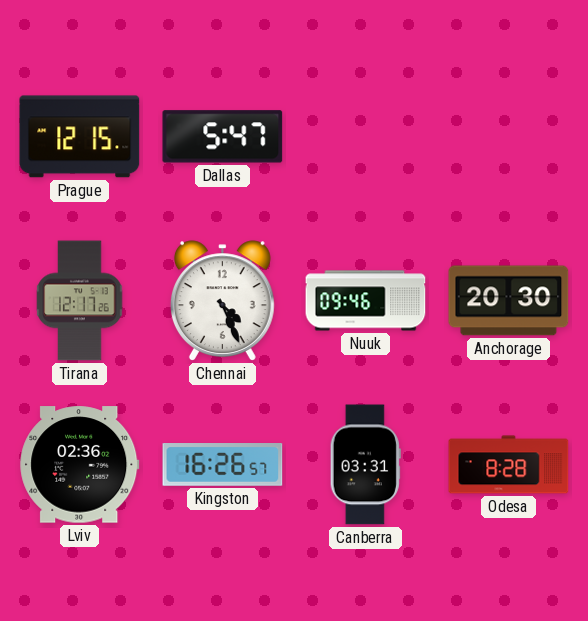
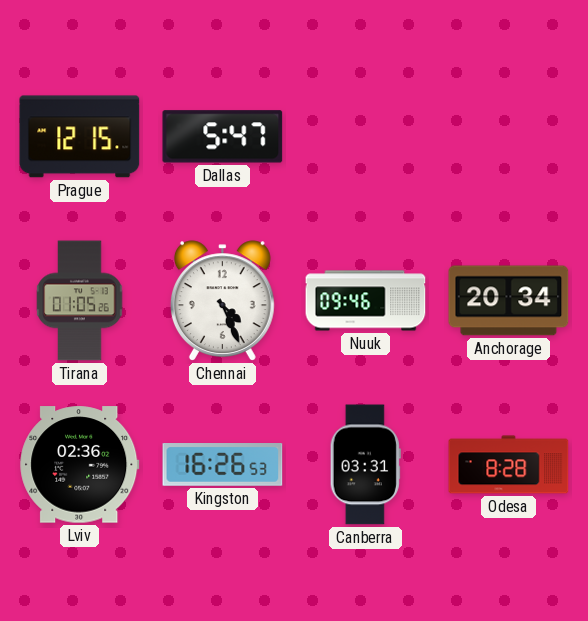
Tirana: 12:17 -> 01:05 (80, 301)
Anchorage: 20:30 -> 20:34 (509, 301)
Kingston: 16:26:57 -> 16:26:53 (223, 465)
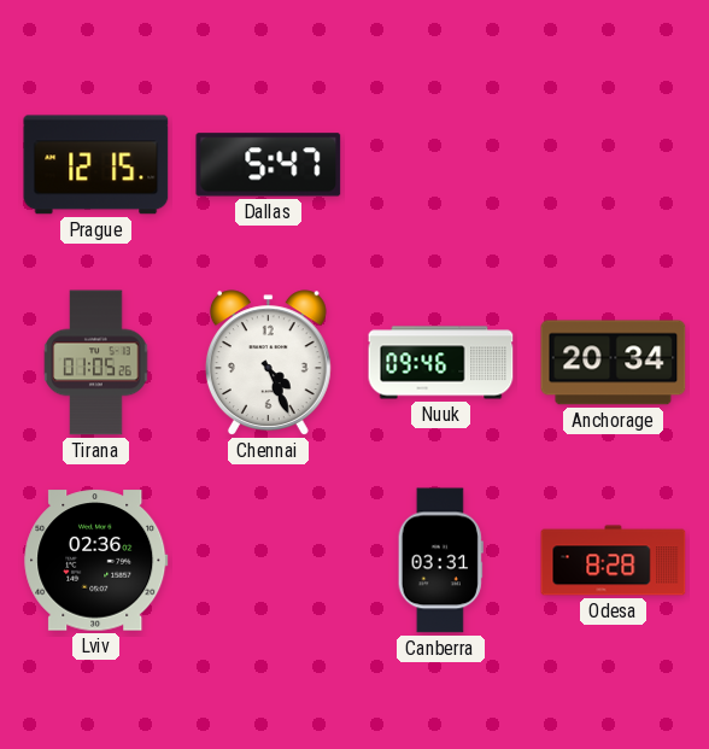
Kingston: 16:26 -> none (223, 465)
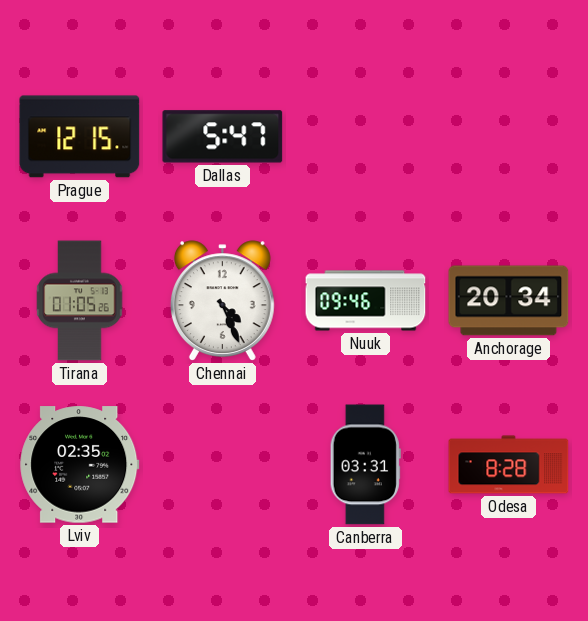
Lviv: 02:36 -> 02:35 (80, 465)
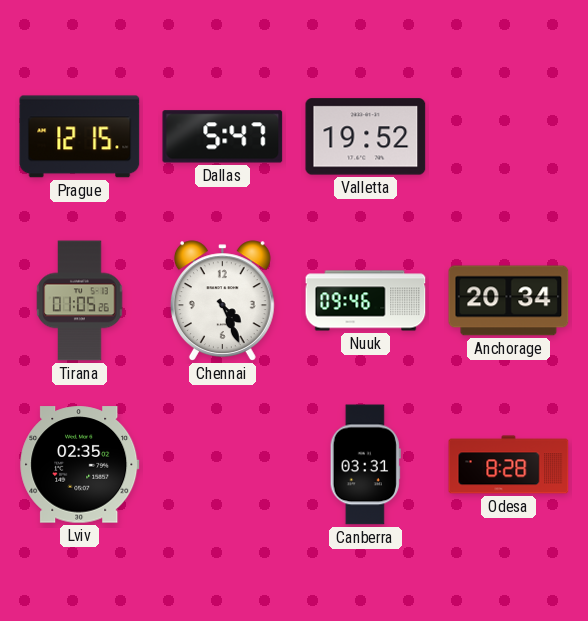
Valletta: none -> 19:52 (366, 137)
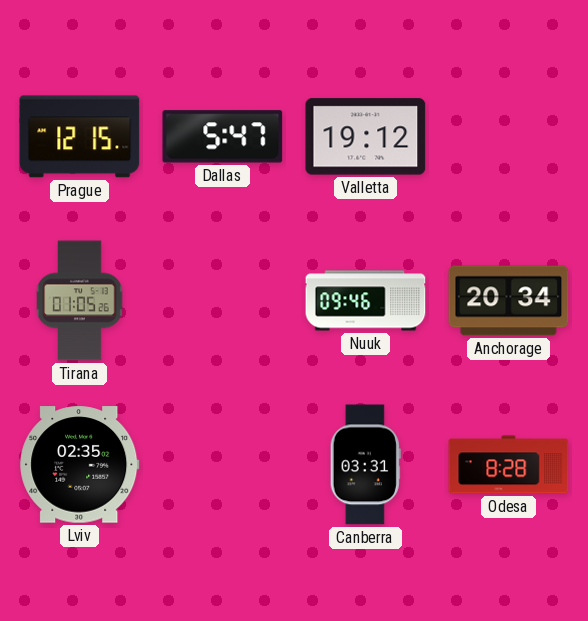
Valletta: 19:52 -> 19:12 (366, 137)
Chennai: 4:26 -> none (222, 301)
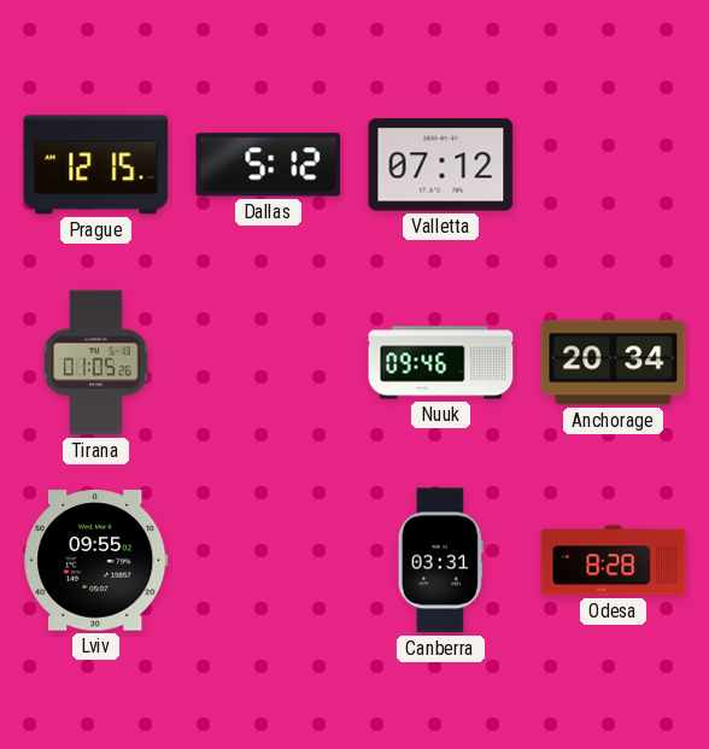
Dallas: 5:47 -> 5:12 (269, 165)
Valletta: 19:12 -> 07:12 (441, 165)
Lviv: 02:35 -> 09:55 (96, 561)
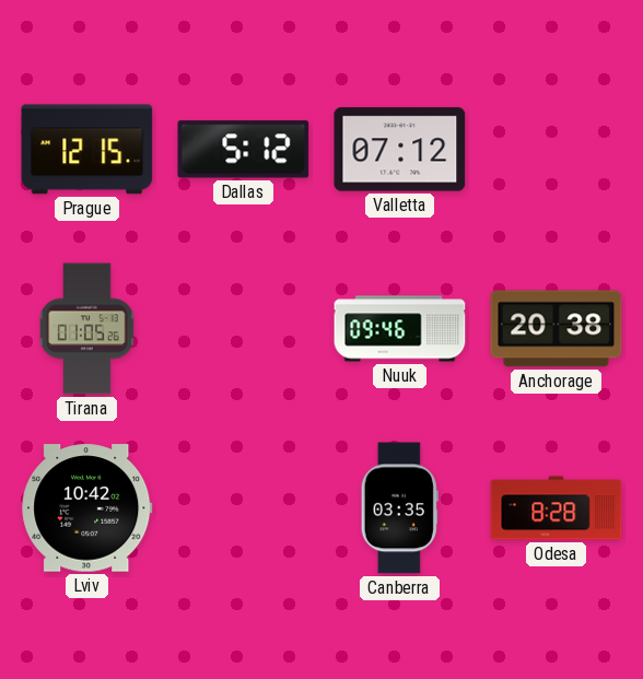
Anchorage: 20:34 -> 20:38 (557, 329)
Lviv: 09:55 -> 10:42 (87, 508)
Canberra: 03:31 -> 03:35 (399, 508)
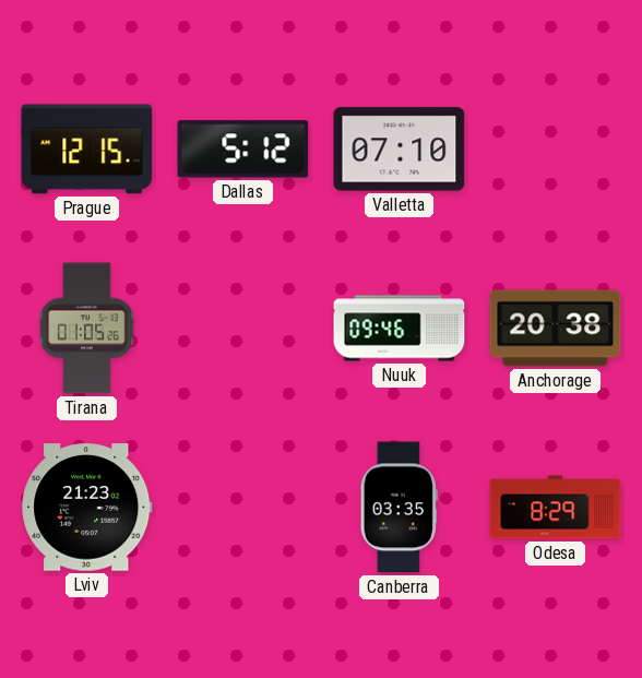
Valletta: 07:12 -> 07:10 (400, 150)
Lviv: 10:42 -> 21:23 (87, 508)
Odesa: 8:28 -> 8:29 (556, 508)
